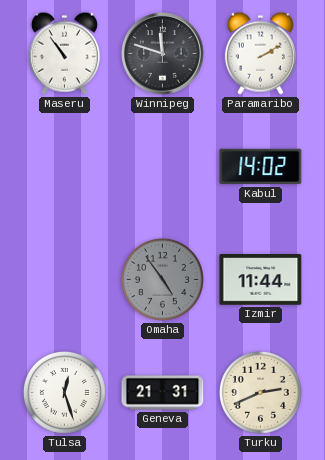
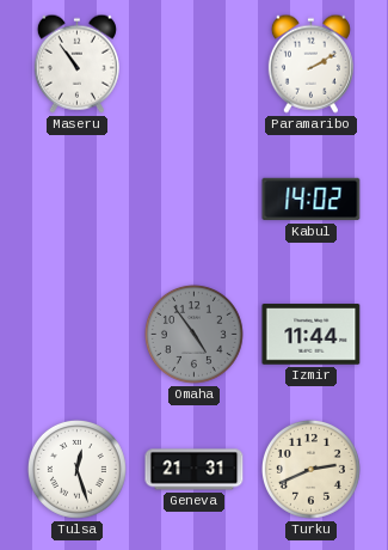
Winnipeg: 11:48 -> none (163, 54)
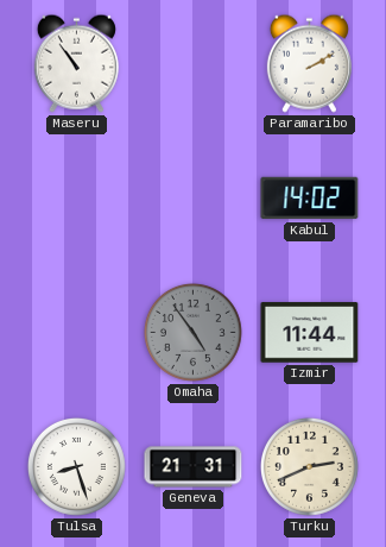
Tulsa: 12:27 -> 8:27 (76, 466)
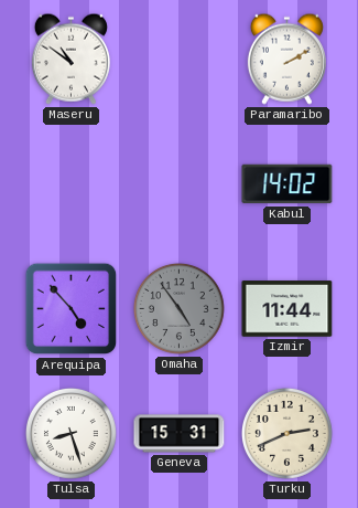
Maseru: 10:54 -> 10:51 (70, 59)
Arequipa: none -> 4:53 (72, 309)
Geneva: 21:31 -> 15:31 (180, 434)
